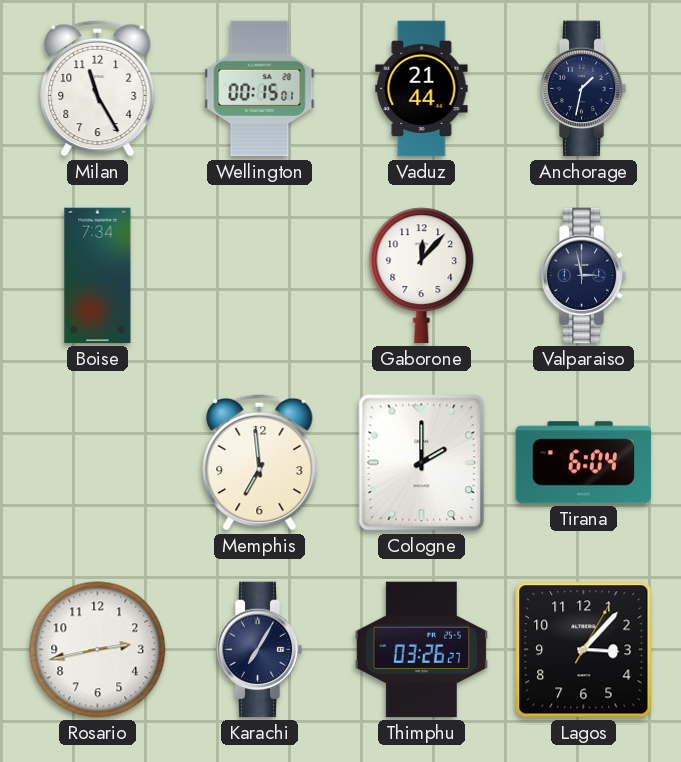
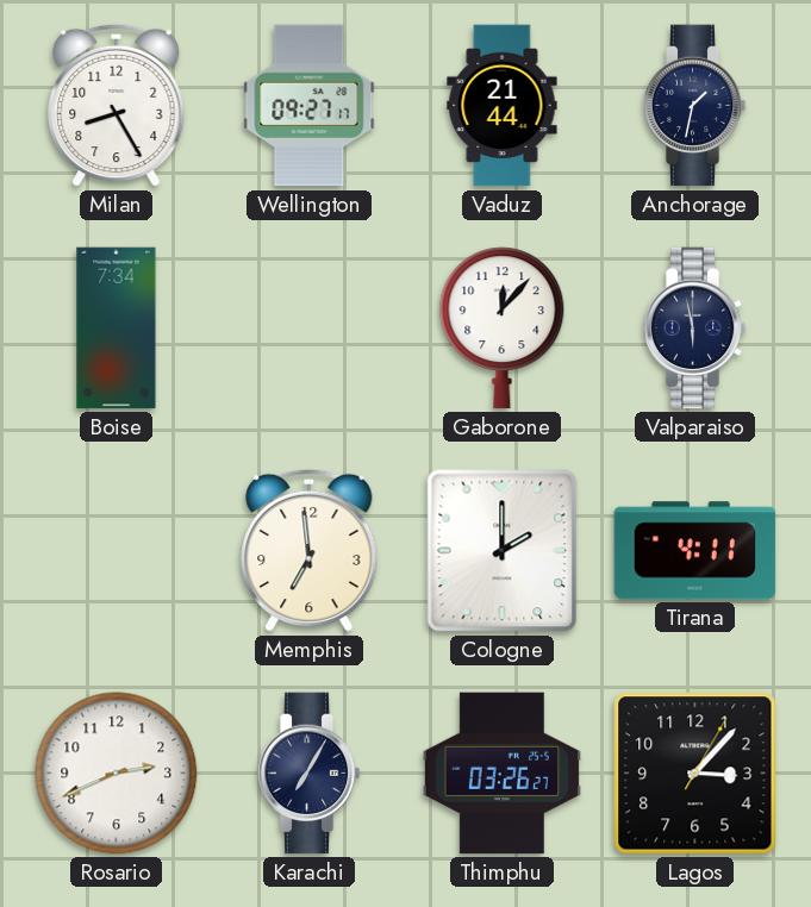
Milan: 11:25 -> 8:25 (117, 105)
Wellington: 00:15 -> 09:27 (310, 106)
Valparaiso: 2:58 -> 5:58 (694, 329)
Tirana: 6:04 -> 4:11 (695, 551)
Rosario: 2:43 -> 2:41 (117, 774)
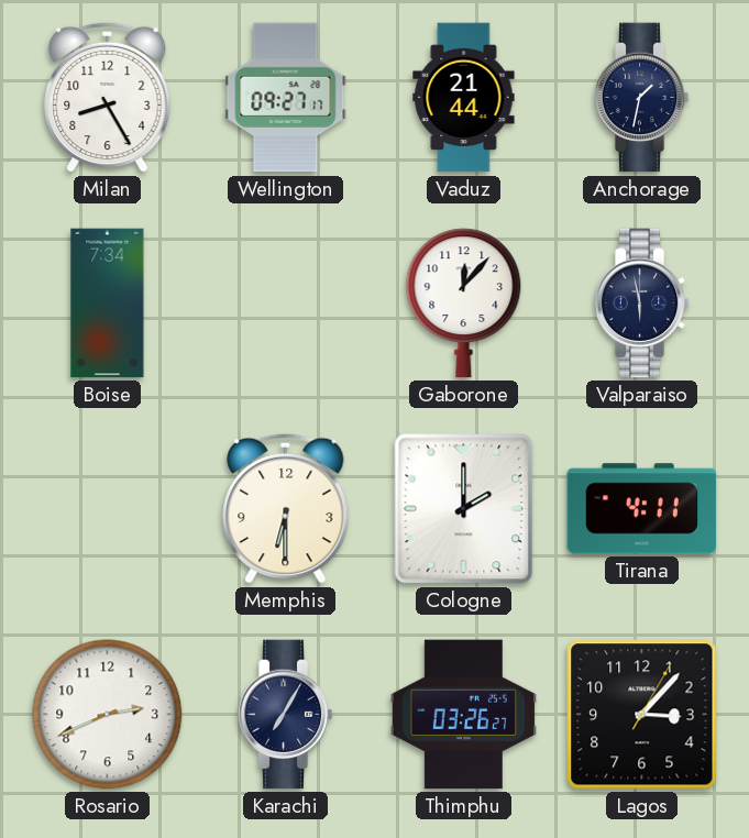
Memphis: 6:59 -> 6:30 (286, 508)
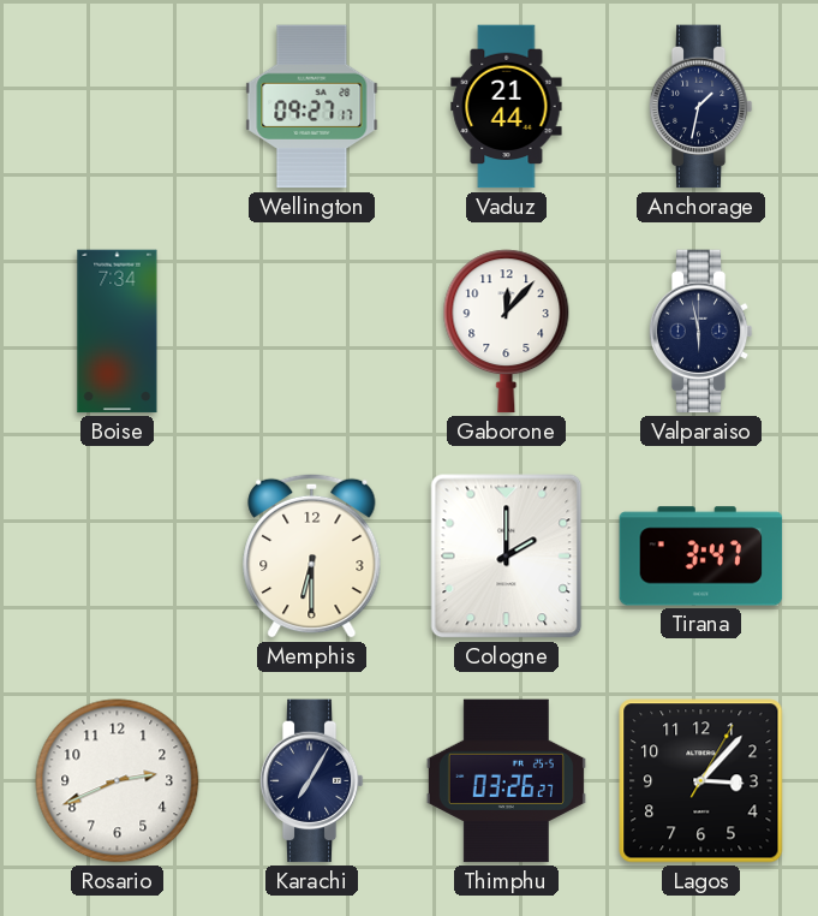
Milan: 8:25 -> none (108, 97)
Tirana: 4:11 -> 3:47 (701, 557)
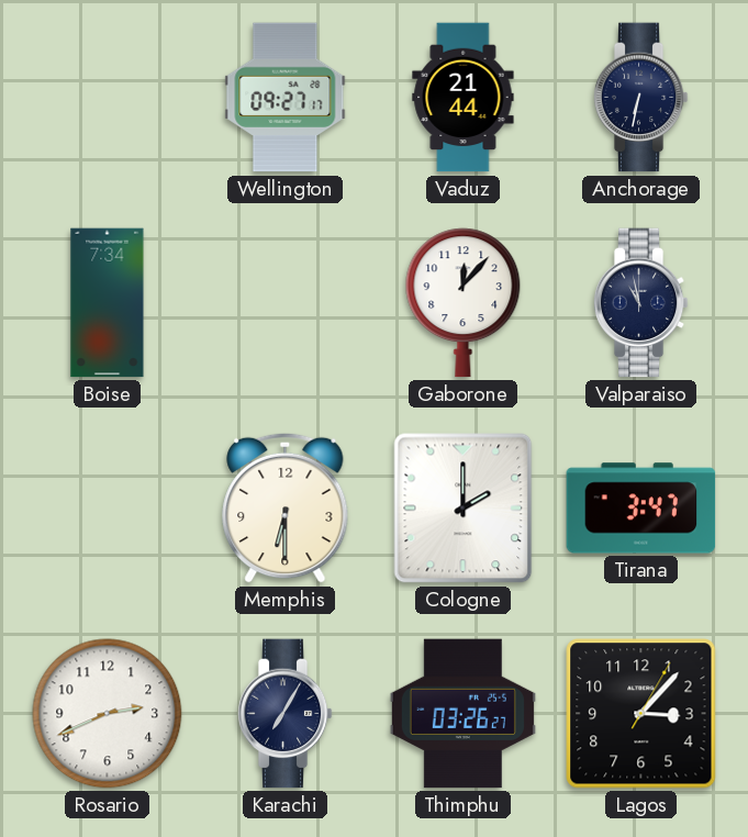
Anchorage: 1:32 -> 6:32 (640, 98)
Valparaiso: 5:58 -> 10:58 (640, 303)
